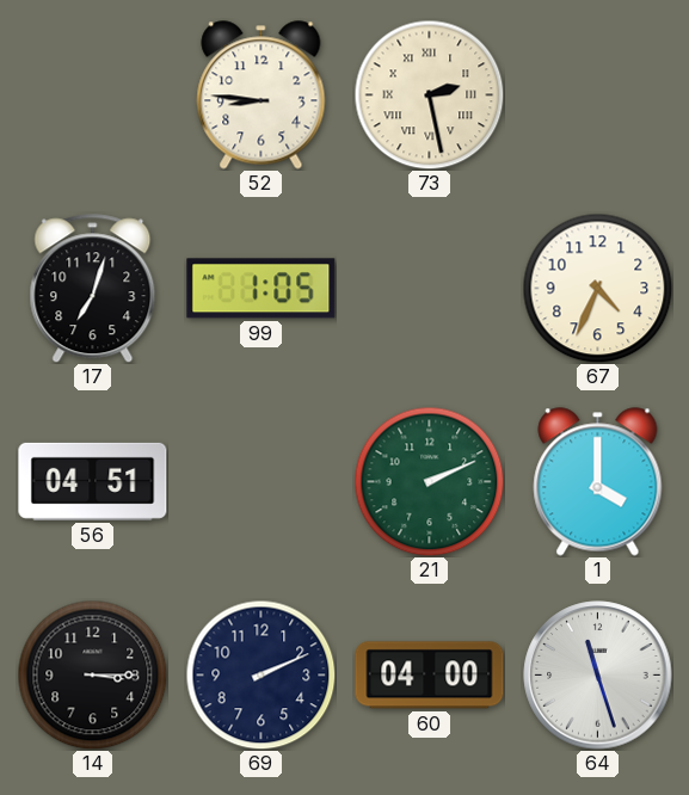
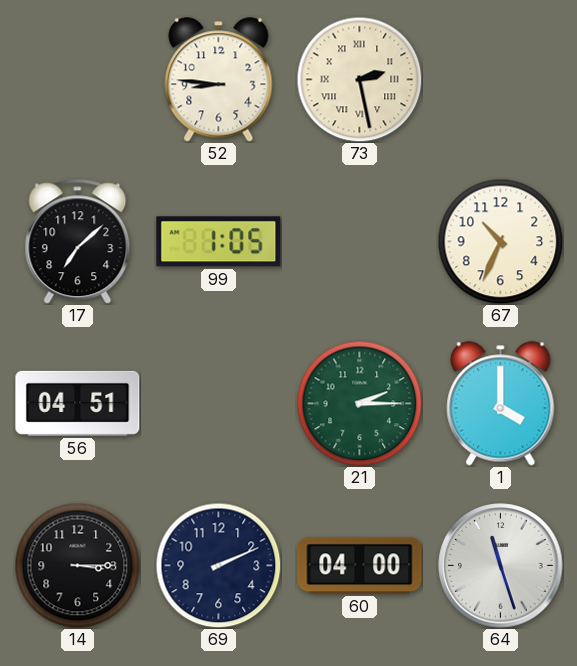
17: 7:03 -> 7:08 (78, 242)
67: 4:34 -> 10:34 (500, 241)
21: 2:11 -> 2:15 (359, 403)
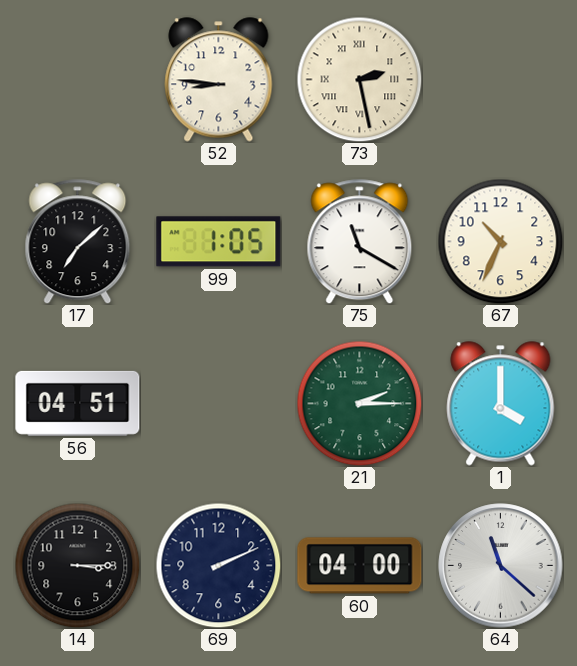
75: none -> 11:20 (360, 242)
64: 11:27 -> 11:22 (501, 566)
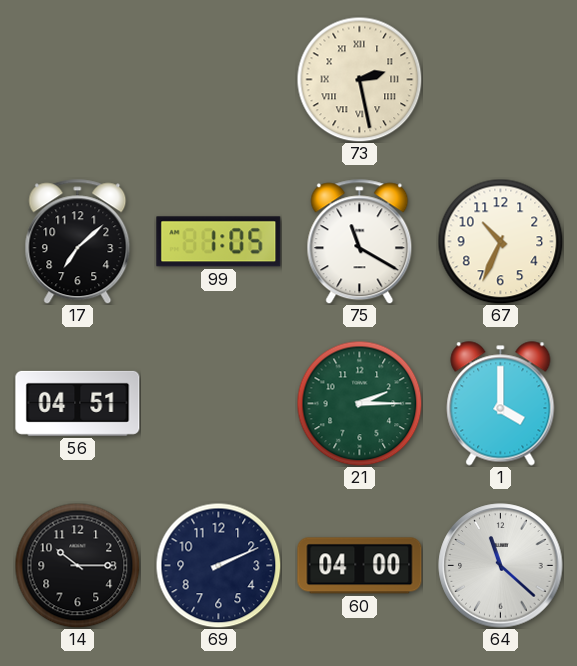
52: 8:46 -> none (219, 80)
14: 3:15 -> 10:15 (77, 565)
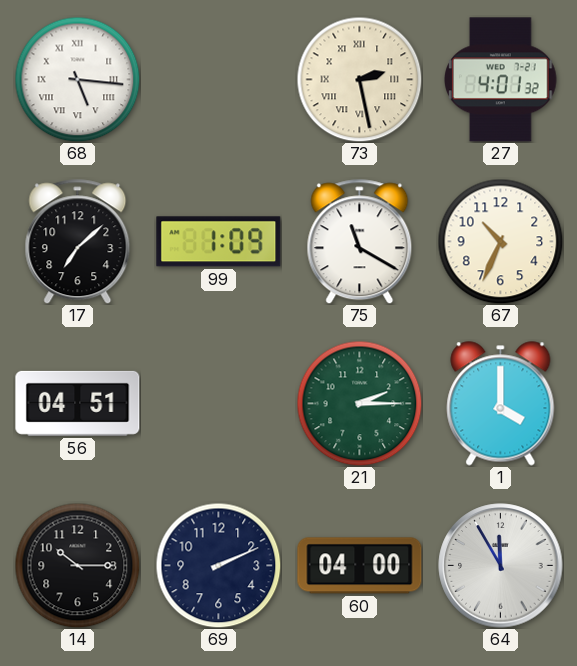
68: none -> 5:16 (77, 79)
27: none -> 4:01 (501, 80)
99: 1:05 -> 1:09 (219, 242)
64: 11:22 -> 11:55 (501, 566)
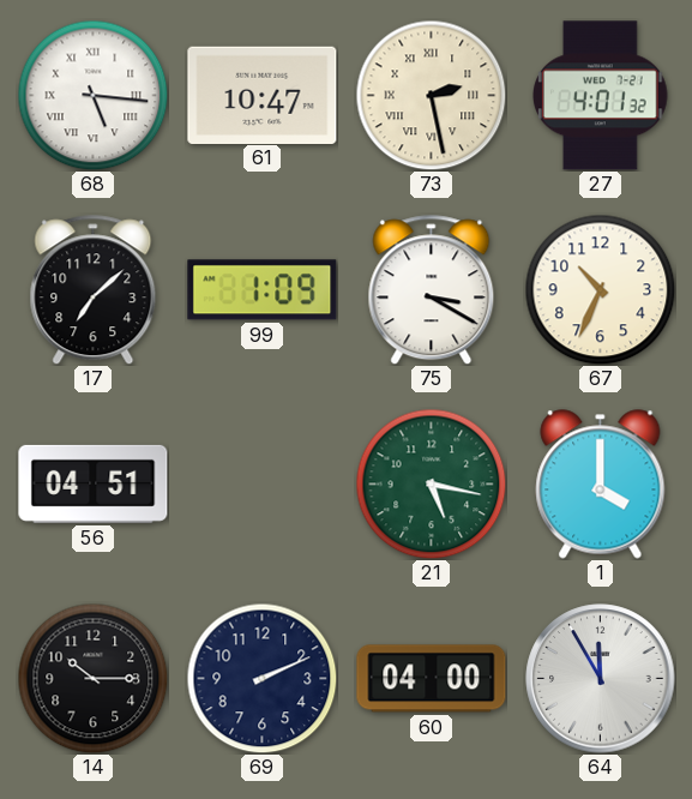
61: none -> 10:47 (263, 95)
75: 11:20 -> 3:20 (432, 290)
21: 2:15 -> 5:17 (431, 483)
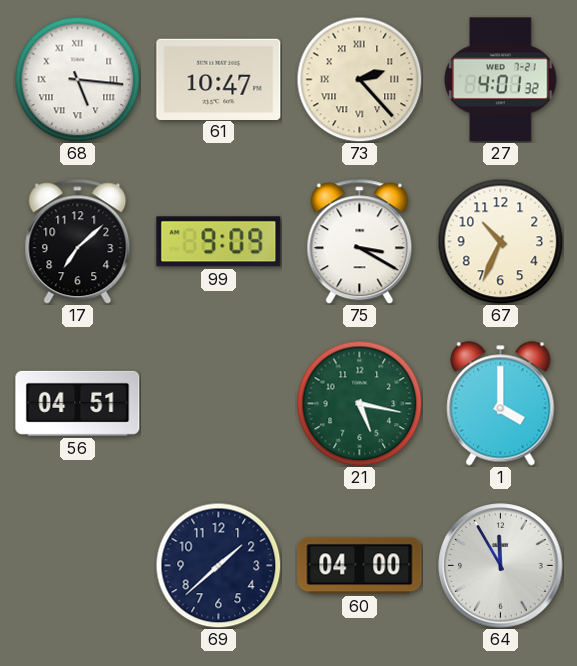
73: 2:28 -> 2:23 (359, 79)
99: 1:09 -> 9:09 (219, 242)
14: 10:15 -> none (92, 678)
69: 2:11 -> 1:38 (218, 565)
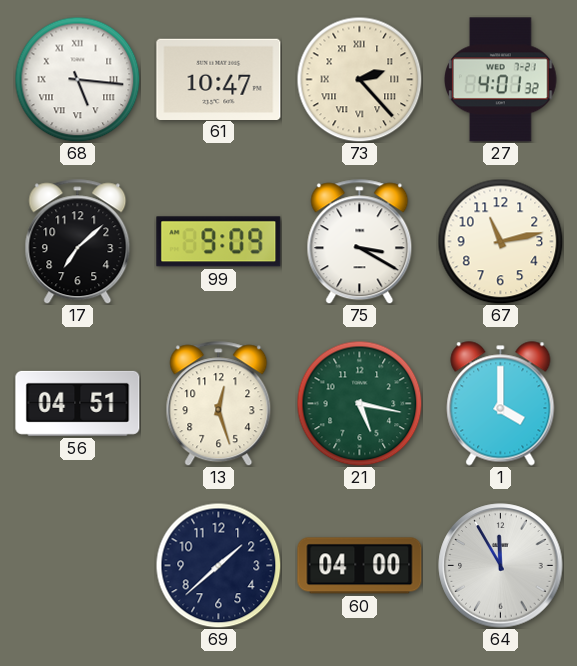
67: 10:34 -> 11:13 (500, 241)
13: none -> 12:27 (219, 404)
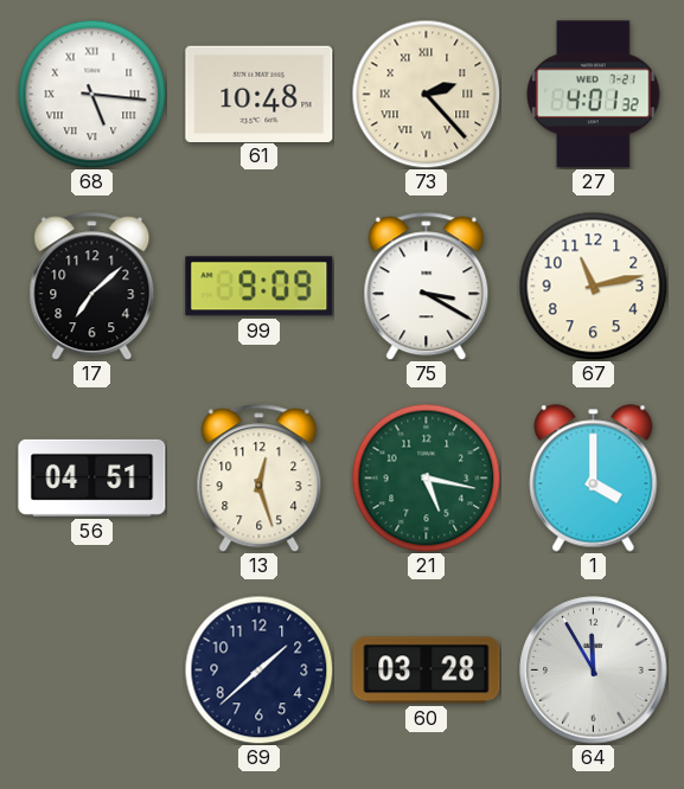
61: 10:47 -> 10:48 (260, 94)
60: 04:00 -> 03:28 (427, 671)
